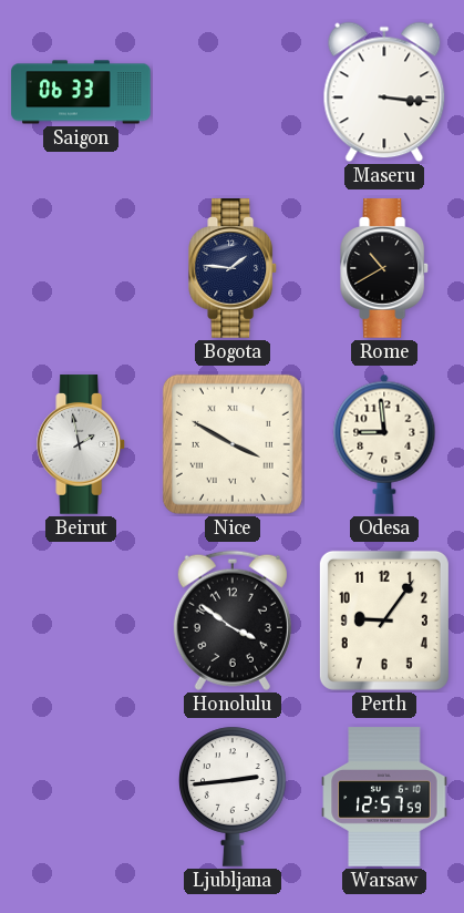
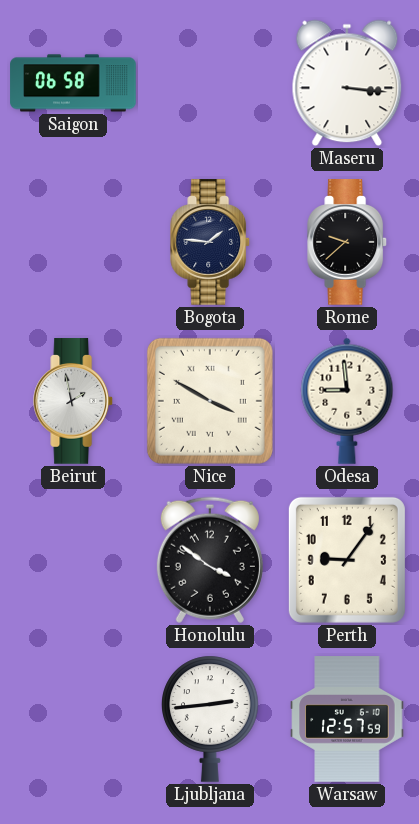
Saigon: 06:33 -> 06:58 (73, 83)
Rome: 10:40 -> 9:38 (348, 242)
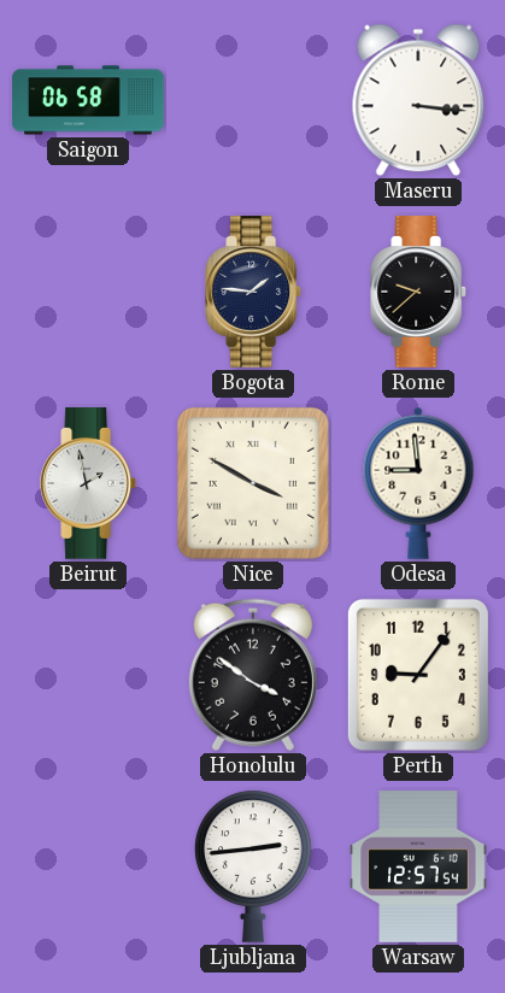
Warsaw: 12:57:59 -> 12:57:54 (418, 866)
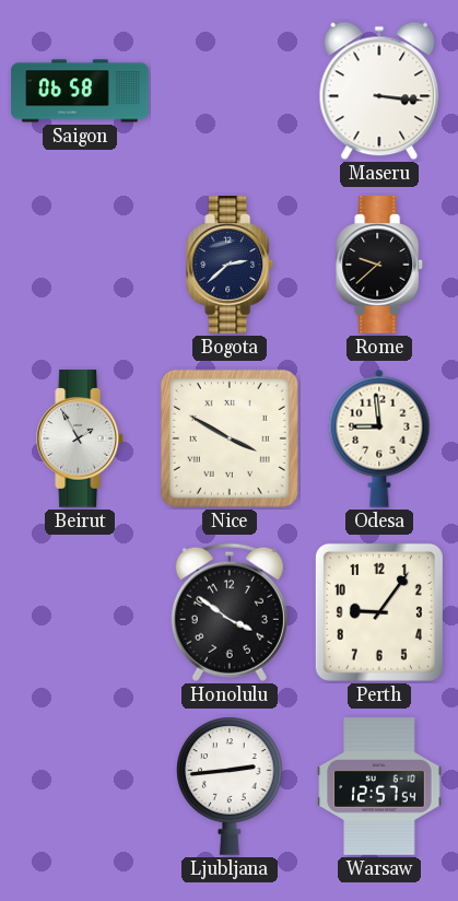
Bogota: 1:46 -> 2:38 (231, 265)
Beirut: 1:58 -> 1:55 (81, 438)
